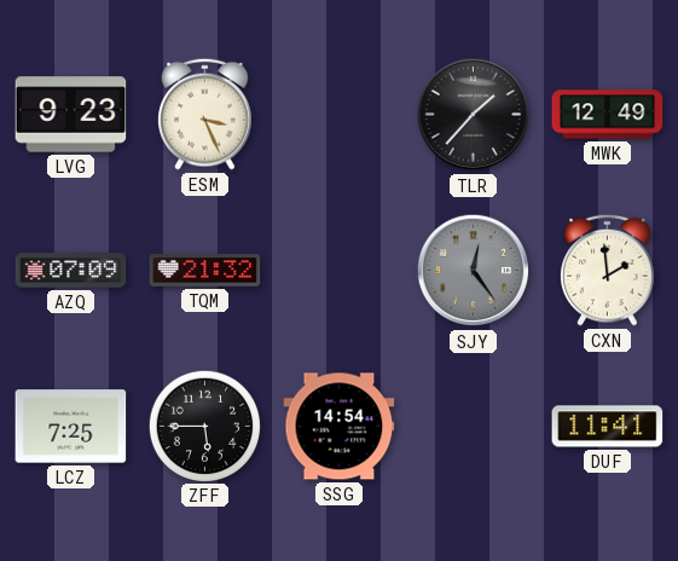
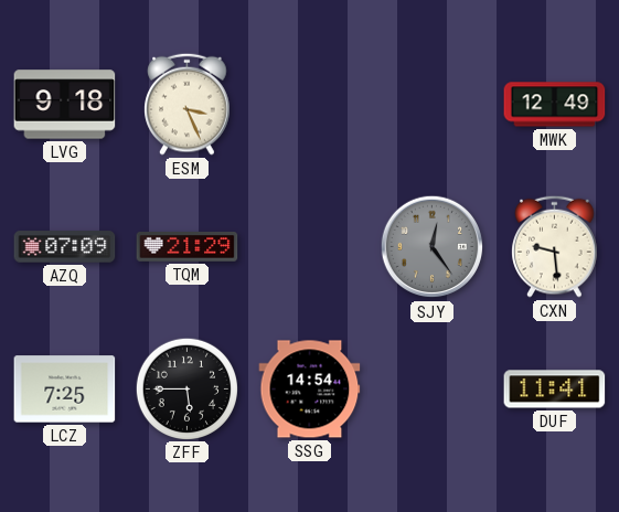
LVG: 9:23 -> 9:18 (65, 105)
TLR: 1:37 -> none (474, 115)
TQM: 21:32 -> 21:29 (188, 247)
CXN: 1:59 -> 9:29 (555, 246)
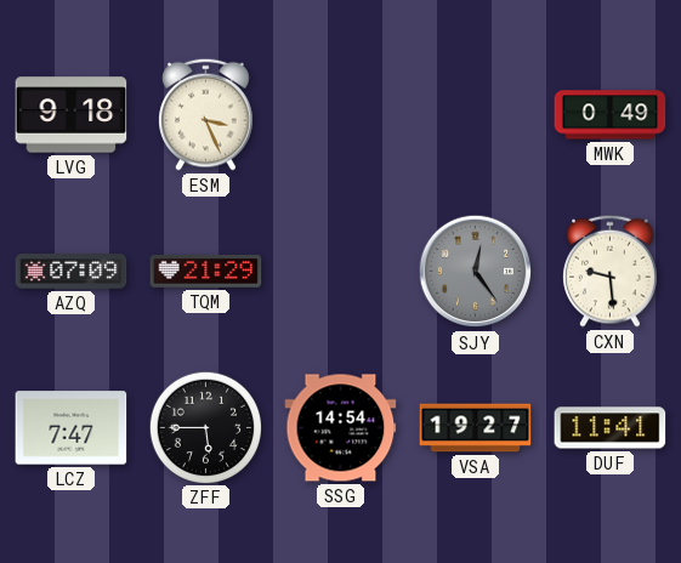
MWK: 12:49 -> 0:49 (611, 115)
LCZ: 7:25 -> 7:47 (72, 428)
VSA: none -> 19:27 (476, 428)
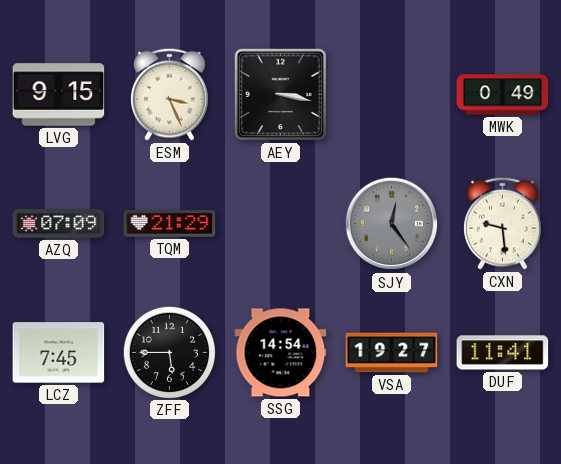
LVG: 9:18 -> 9:15 (59, 95)
AEY: none -> 3:17 (280, 94)
LCZ: 7:47 -> 7:45 (59, 353)
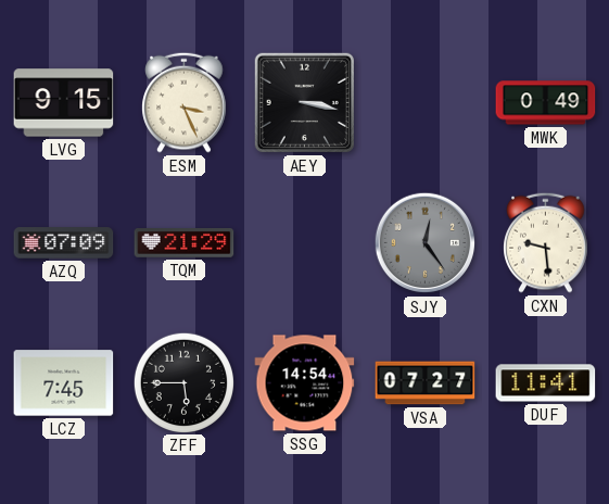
VSA: 19:27 -> 07:27 (426, 383)
